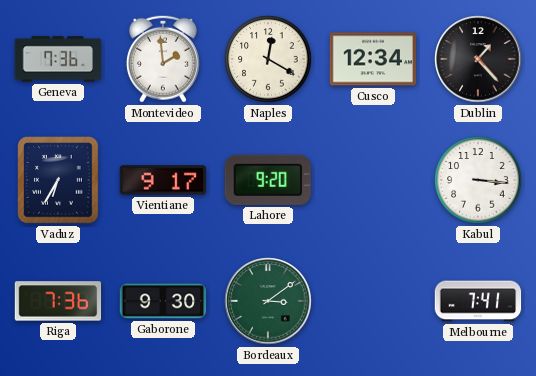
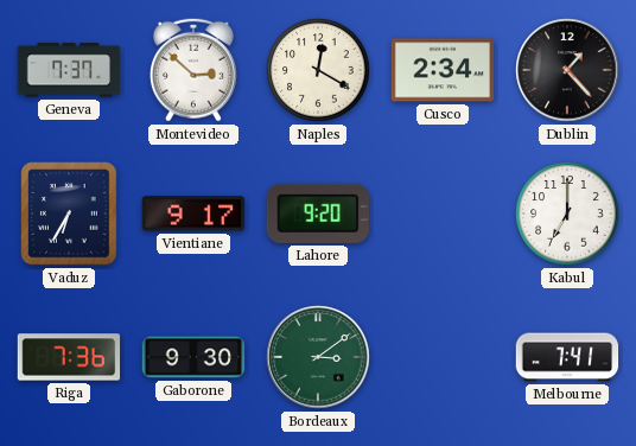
Geneva: 7:36 -> 7:37 (69, 70)
Montevideo: 1:59 -> 2:52 (193, 70)
Cusco: 12:34 -> 2:34 (443, 70)
Kabul: 3:16 -> 7:00 (567, 214)
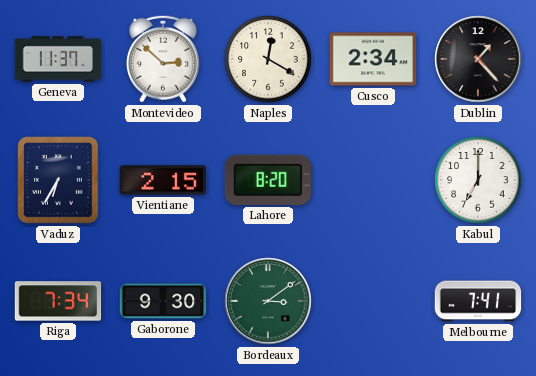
Geneva: 7:37 -> 11:37 (58, 59)
Vientiane: 9:17 -> 2:15 (162, 180)
Lahore: 9:20 -> 8:20 (268, 180)
Riga: 7:36 -> 7:34 (58, 301)
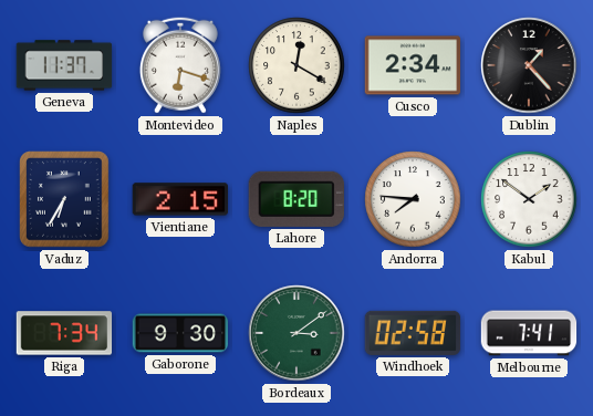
Montevideo: 2:52 -> 6:18 (180, 65)
Andorra: none -> 7:46 (413, 199)
Kabul: 7:00 -> 1:51 (529, 199)
Windhoek: none -> 02:58 (413, 333)
